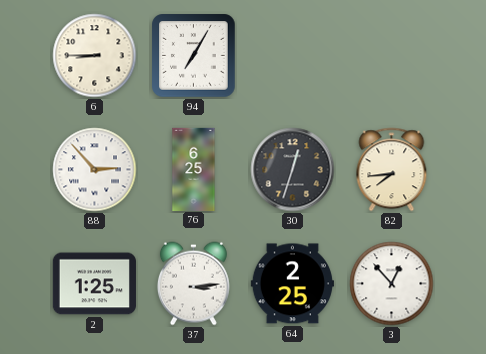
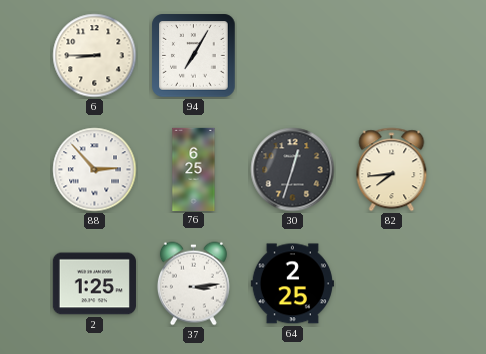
3: 12:53 -> none (392, 284)
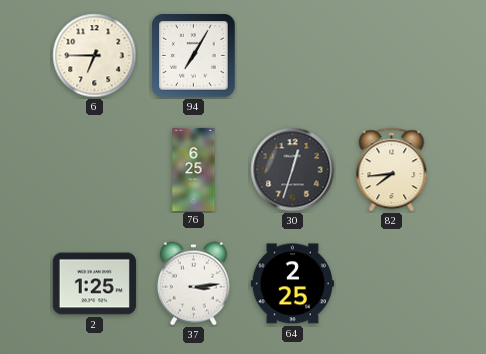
6: 8:45 -> 6:45 (95, 56)
88: 2:53 -> none (95, 170)
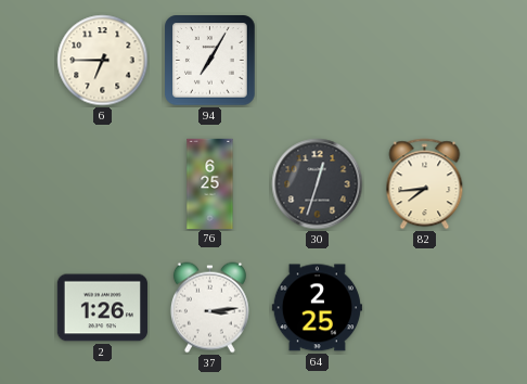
2: 1:25 -> 1:26 (102, 308)
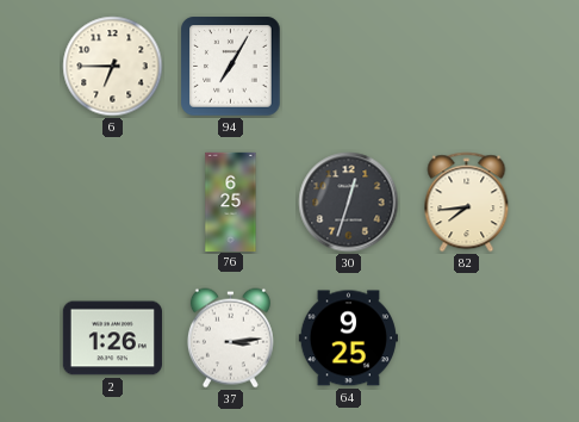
64: 2:25 -> 9:25 (348, 339)
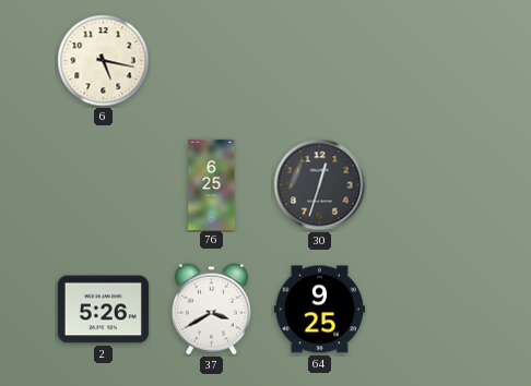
6: 6:45 -> 5:17 (104, 61)
94: 7:05 -> none (231, 67)
82: 7:44 -> none (467, 203)
2: 1:26 -> 5:26 (103, 310)
37: 3:14 -> 3:40 (211, 310)
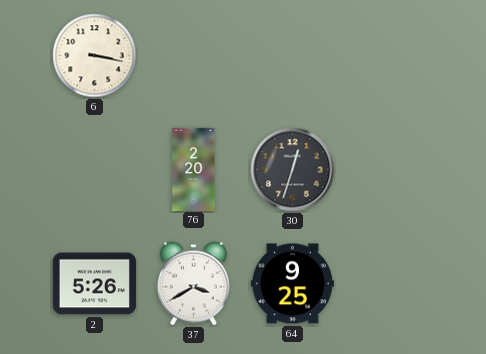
6: 5:17 -> 3:17 (95, 56)
76: 6:25 -> 2:20 (194, 169)
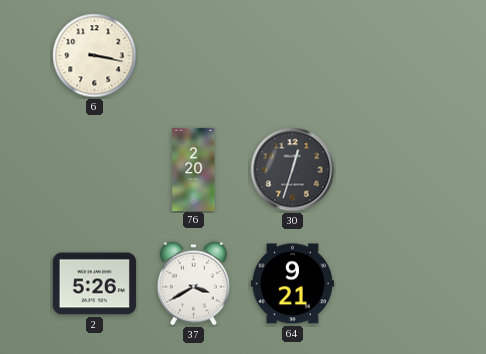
64: 9:25 -> 9:21 (292, 284)
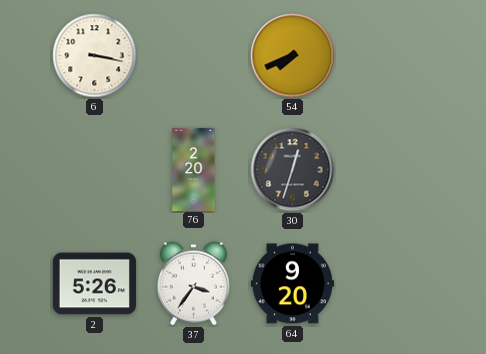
54: none -> 7:41 (293, 56)
37: 3:40 -> 3:36 (193, 284)
64: 9:21 -> 9:20 (292, 284)
